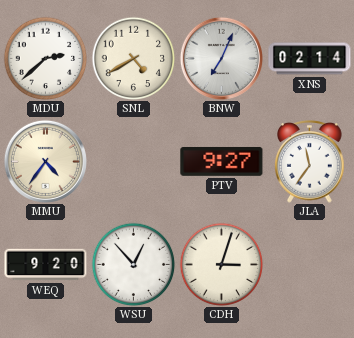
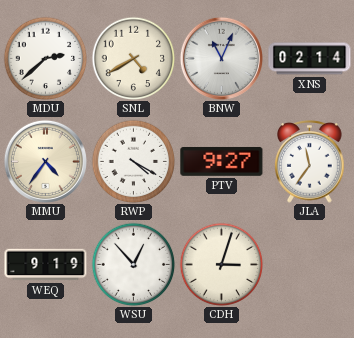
BNW: 7:04 -> 11:04 (221, 58)
RWP: none -> 4:20 (133, 161)
WEQ: 9:20 -> 9:19 (46, 265)
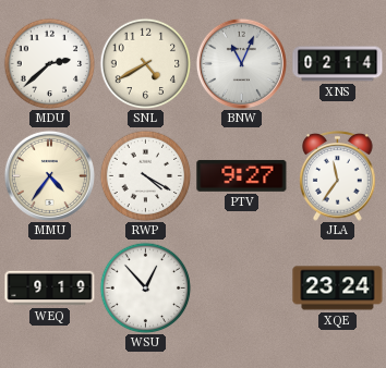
CDH: 3:03 -> none (221, 264)
XQE: none -> 23:24 (338, 289)
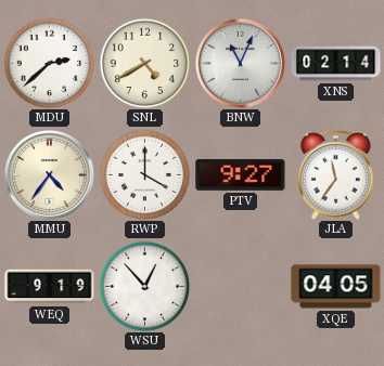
RWP: 4:20 -> 4:00 (144, 174)
XQE: 23:24 -> 04:05 (336, 287)
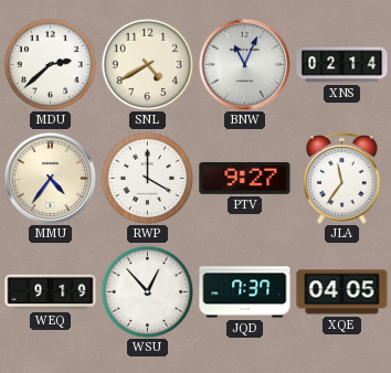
JQD: none -> 7:37 (245, 292)
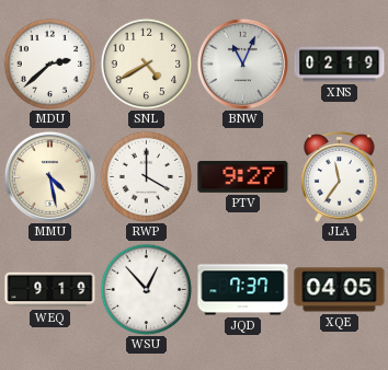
XNS: 02:14 -> 02:19 (340, 65)
MMU: 4:36 -> 4:28 (49, 176)
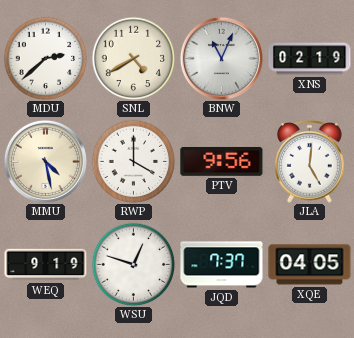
PTV: 9:27 -> 9:56 (222, 161)
JLA: 11:36 -> 5:01 (310, 162)
WSU: 12:53 -> 12:48 (133, 264)
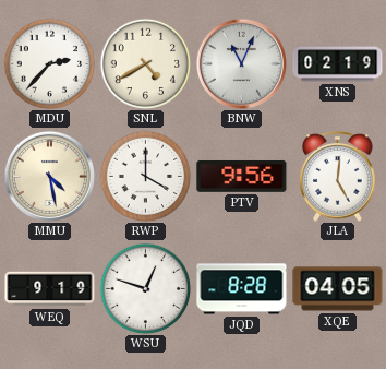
MDU: 2:38 -> 2:37 (49, 63)
JQD: 7:37 -> 8:28 (242, 289)
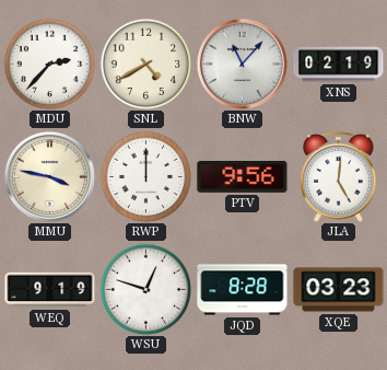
BNW: 11:04 -> 11:07 (242, 63)
MMU: 4:28 -> 3:47 (49, 176)
RWP: 4:00 -> 12:00 (145, 176)
XQE: 04:05 -> 03:23 (339, 290)
